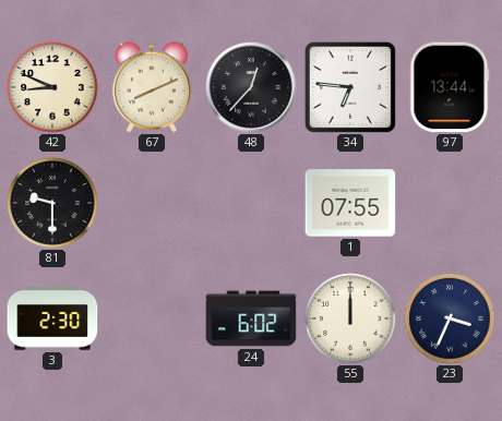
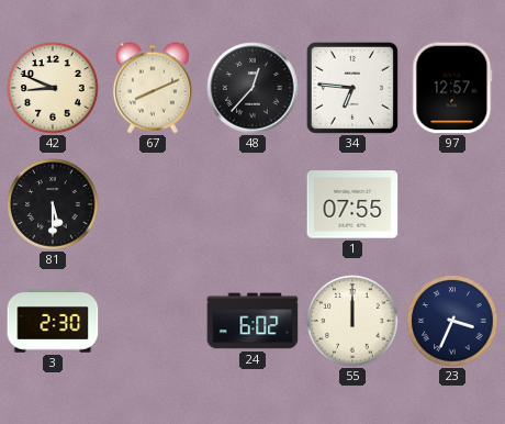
97: 13:44 -> 12:57 (452, 88)
81: 9:30 -> 5:30 (53, 204)
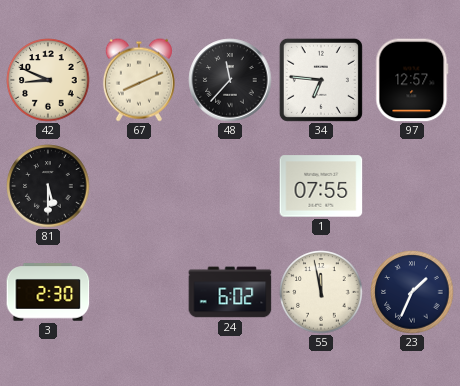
48: 12:37 -> 11:37 (230, 80)
55: 12:00 -> 11:58 (321, 292)
23: 3:34 -> 1:34 (412, 292)
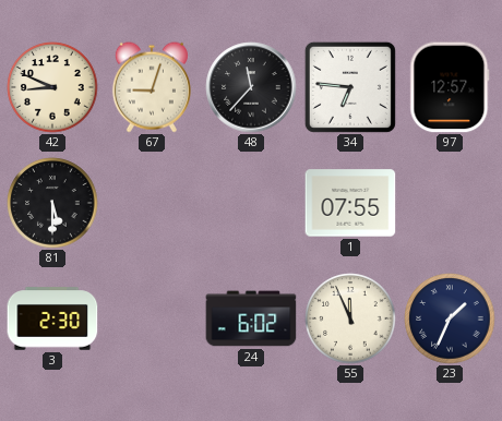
67: 8:11 -> 9:03 (152, 87)
55: 11:58 -> 11:56 (350, 318)
